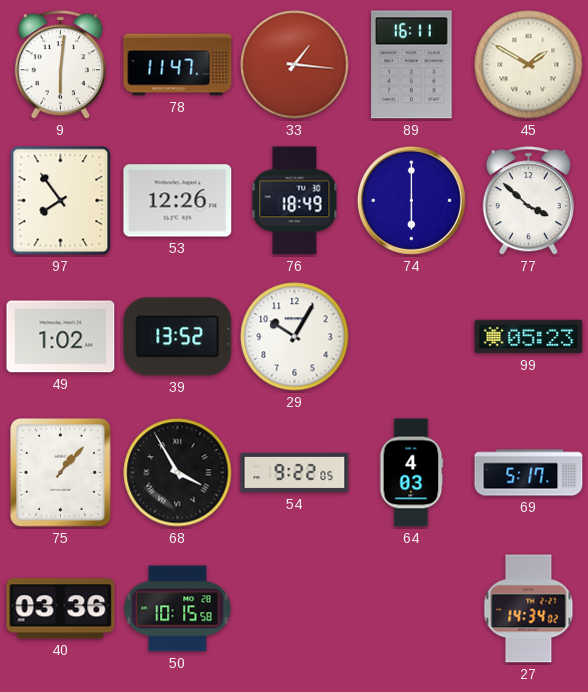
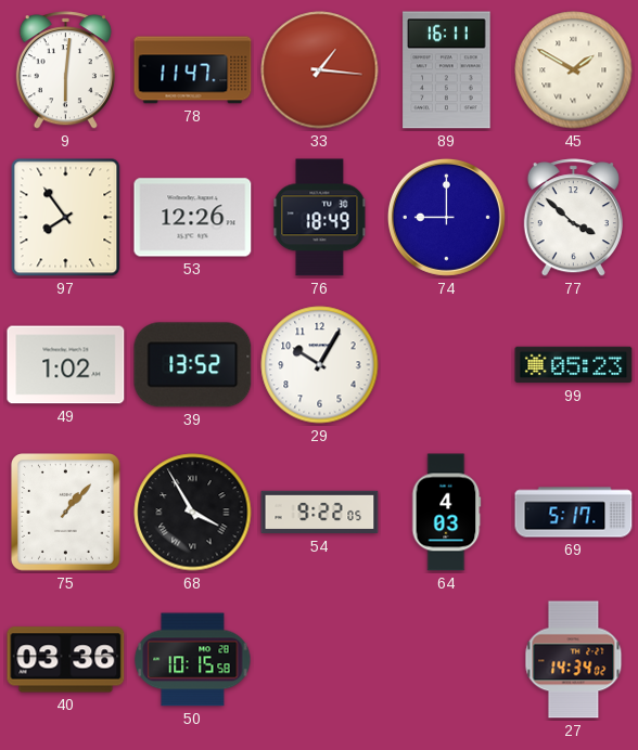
74: 6:00 -> 9:00 (446, 217)
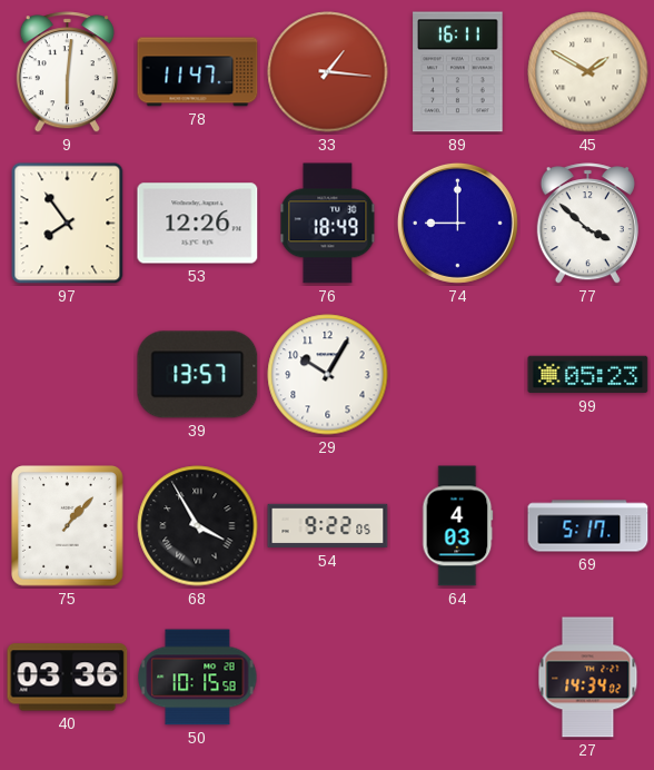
49: 1:02 -> none (66, 365)
39: 13:52 -> 13:57 (198, 375)
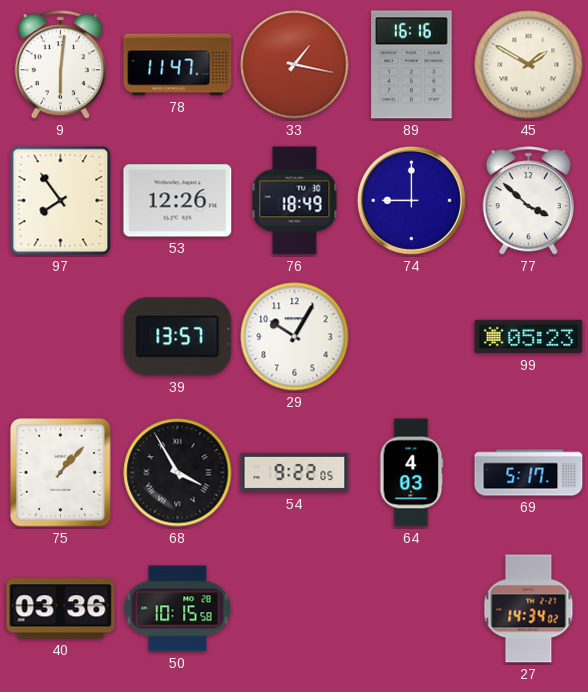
33: 1:16 -> 1:17 (295, 65)
89: 16:11 -> 16:16 (412, 65)
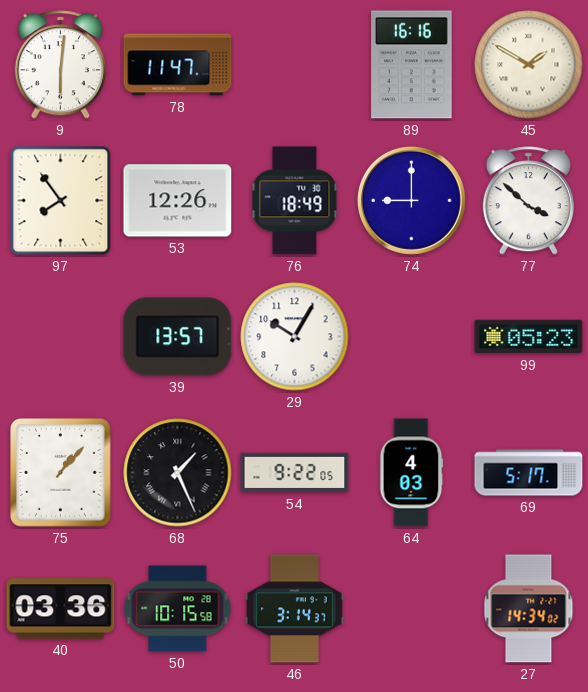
33: 1:17 -> none (295, 65)
68: 3:55 -> 1:26 (178, 473)
46: none -> 3:14 (295, 609)
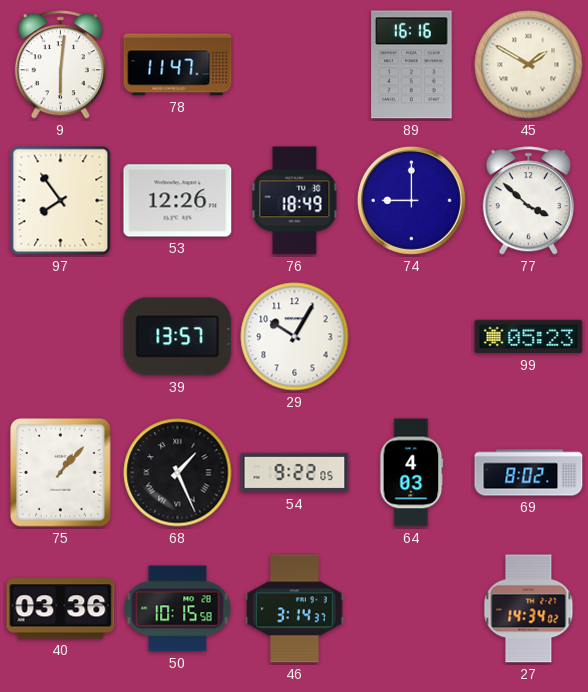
69: 5:17 -> 8:02 (529, 473)
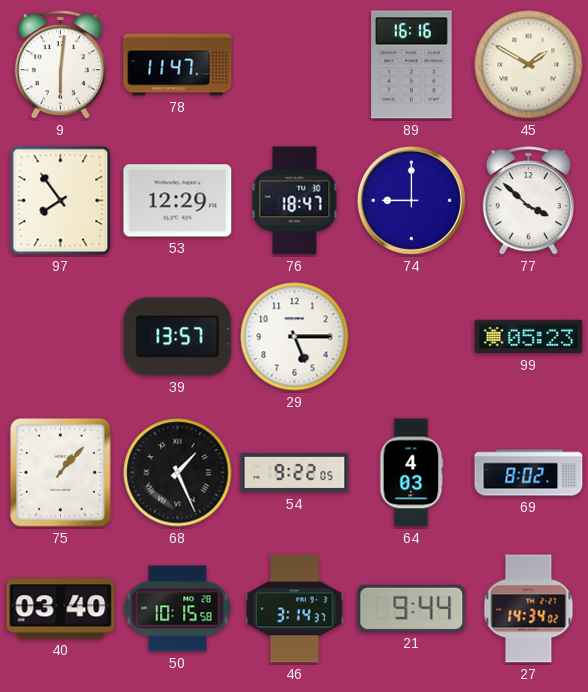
53: 12:26 -> 12:29 (178, 201)
76: 18:49 -> 18:47 (295, 201)
29: 10:05 -> 5:15 (295, 337)
40: 03:36 -> 03:40 (61, 609)
21: none -> 9:44 (412, 608)
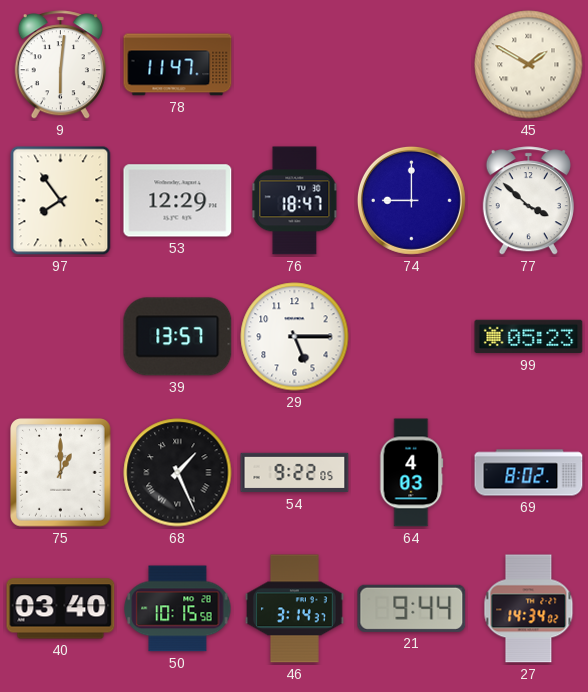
89: 16:16 -> none (412, 65)
75: 1:07 -> 1:00 (61, 473)
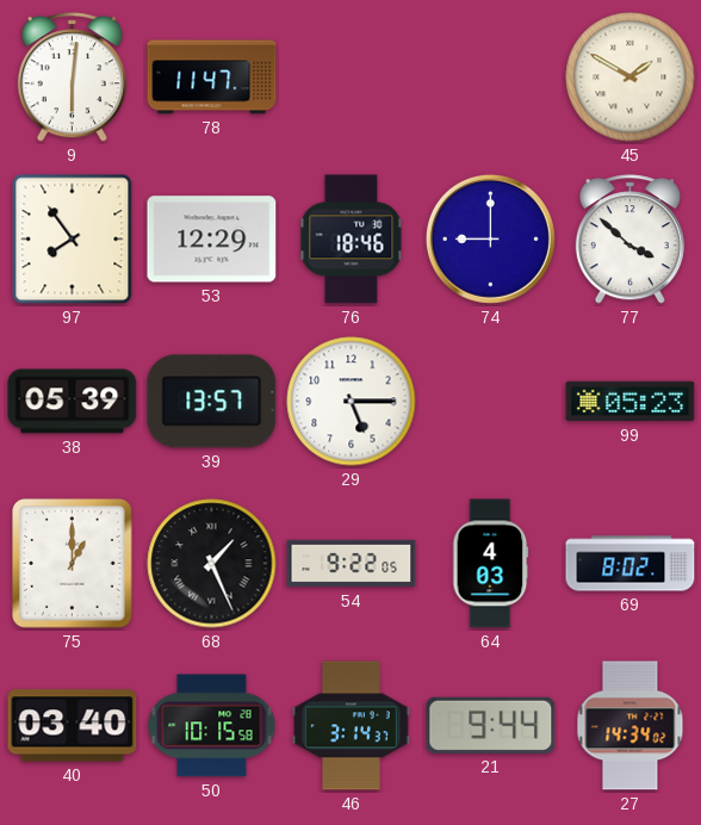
76: 18:47 -> 18:46 (352, 240)
38: none -> 05:39 (73, 402)
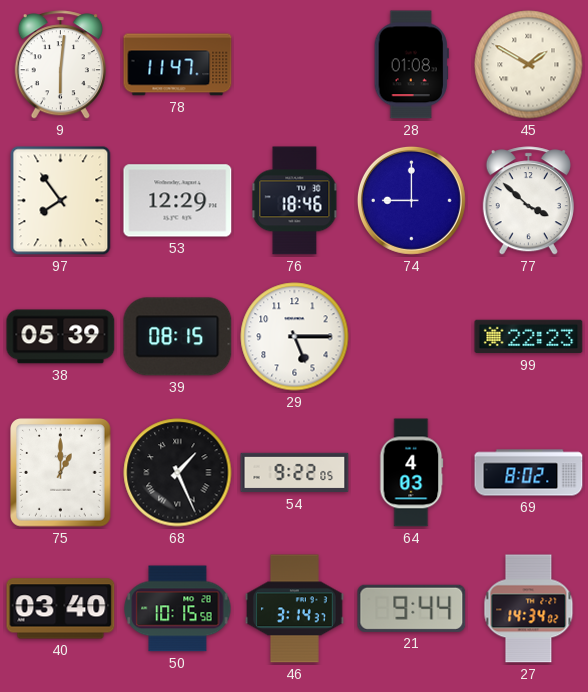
28: none -> 01:08 (411, 65)
39: 13:57 -> 08:15 (178, 337)
99: 05:23 -> 22:23 (529, 337)
